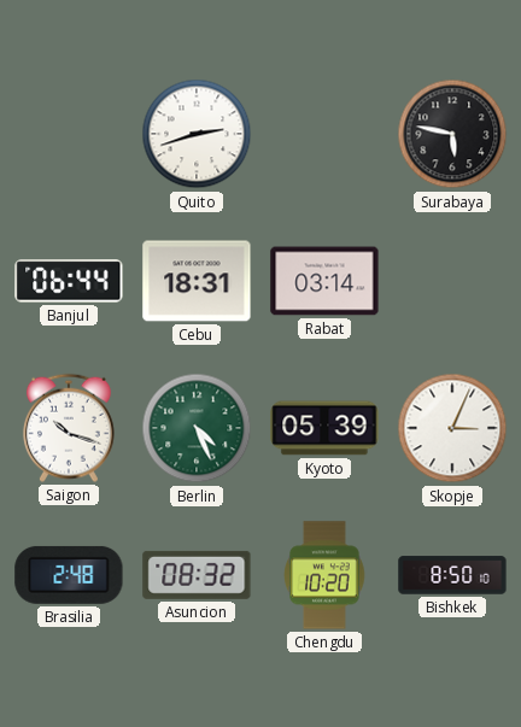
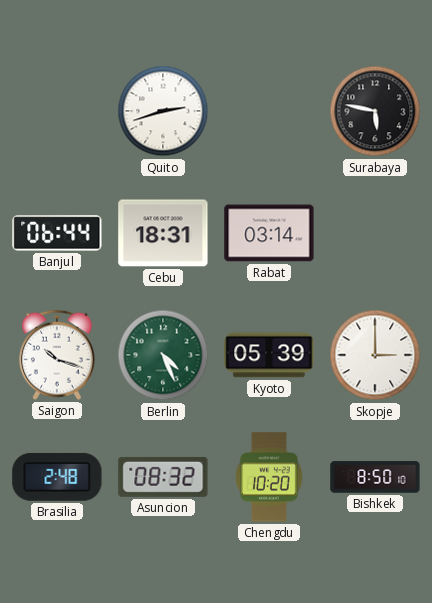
Skopje: 3:04 -> 3:00 (375, 355)
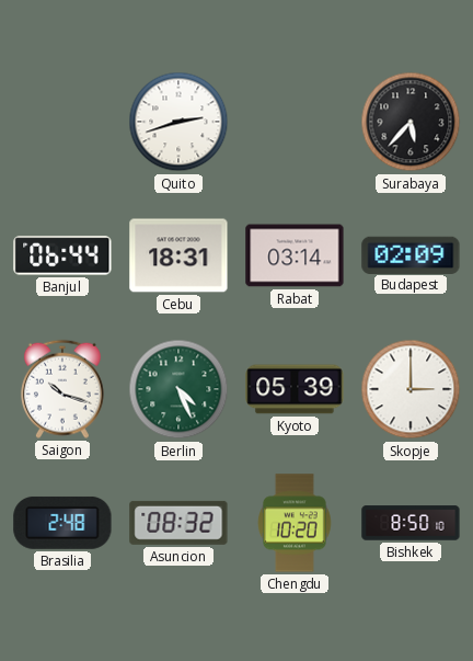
Surabaya: 5:47 -> 5:37 (411, 122)
Budapest: none -> 02:09 (411, 254)
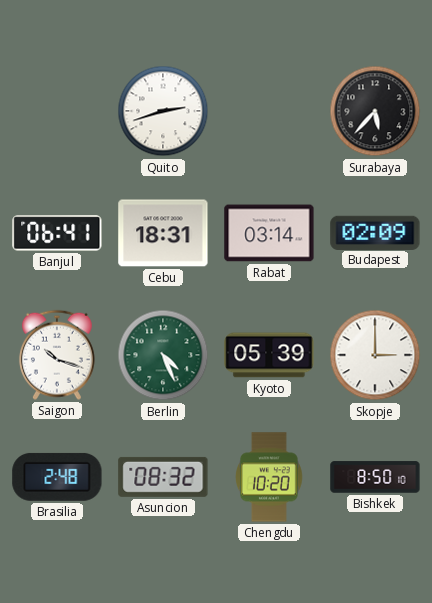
Banjul: 06:44 -> 06:41 (57, 233)
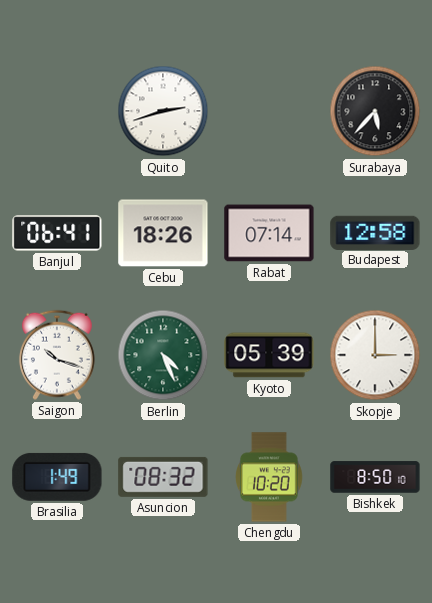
Cebu: 18:31 -> 18:26 (163, 233)
Rabat: 03:14 -> 07:14 (269, 233)
Budapest: 02:09 -> 12:58 (375, 232)
Brasilia: 2:48 -> 1:49 (57, 477)
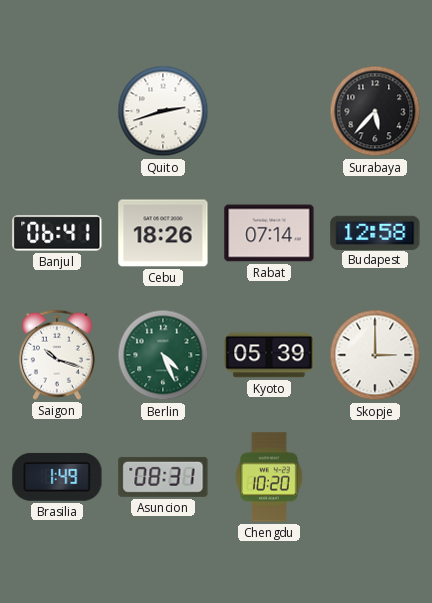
Asuncion: 08:32 -> 08:31 (163, 477)
Bishkek: 8:50 -> none (375, 477)
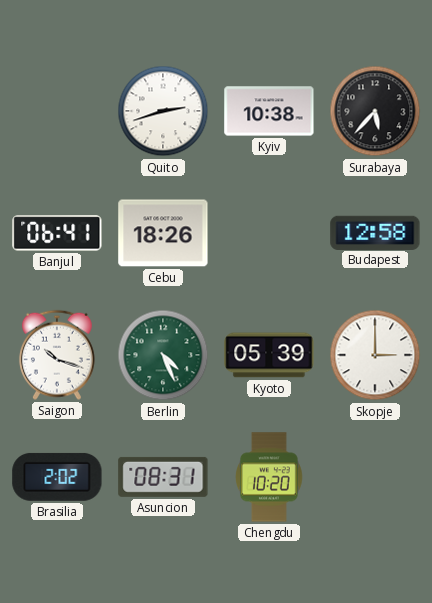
Kyiv: none -> 10:38 (269, 111)
Rabat: 07:14 -> none (269, 233)
Brasilia: 1:49 -> 2:02 (57, 477)
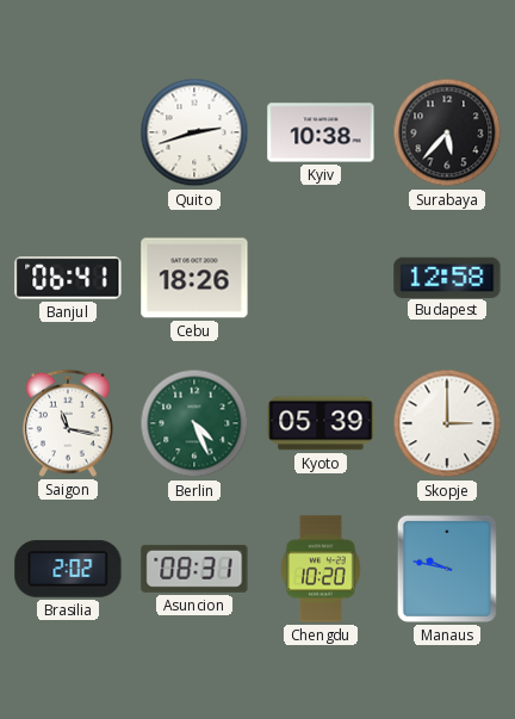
Saigon: 10:18 -> 11:17 (68, 423)
Manaus: none -> 9:47 (447, 569)
